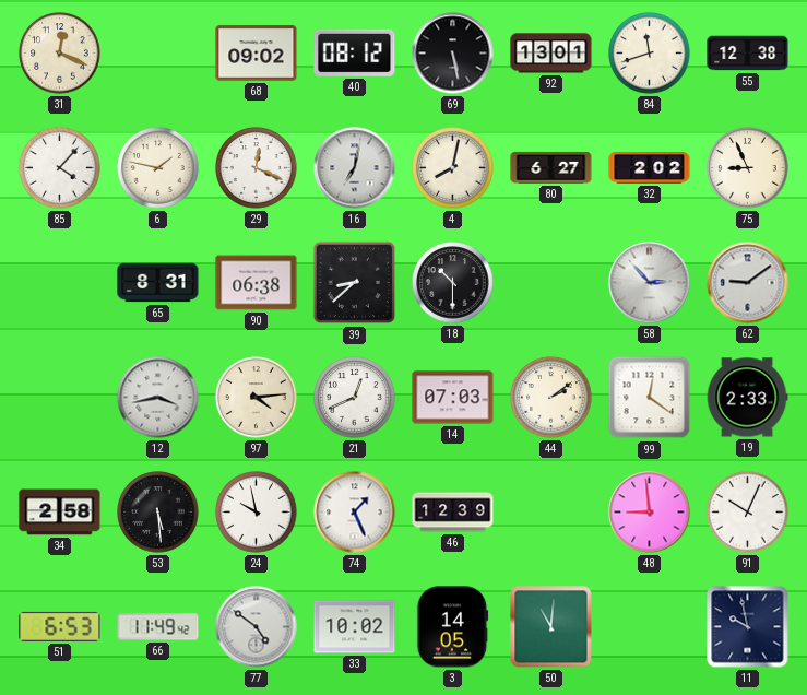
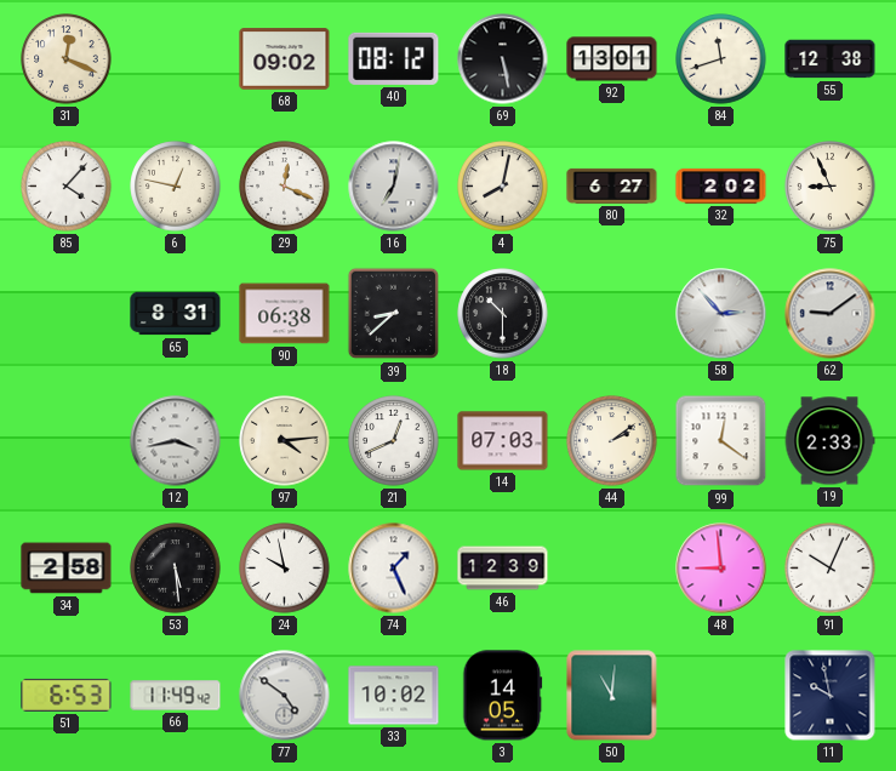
6: 1:47 -> 12:47 (176, 187)
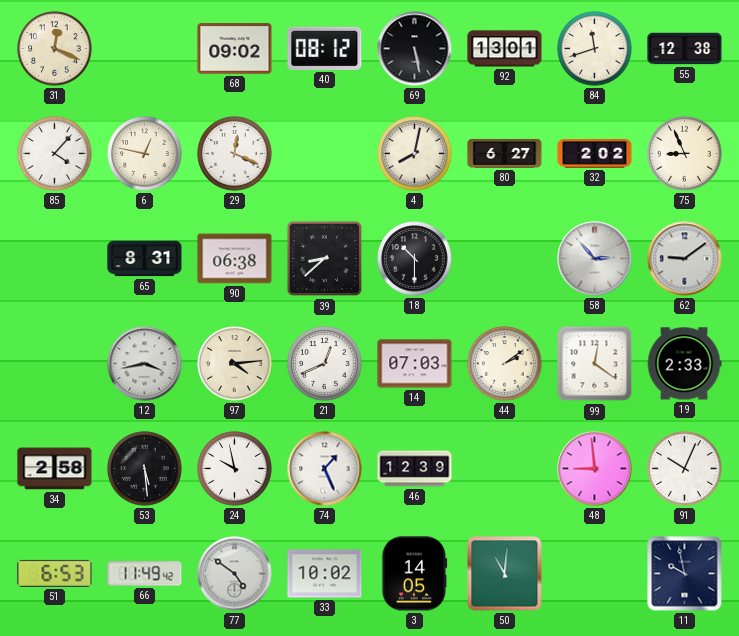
16: 7:02 -> none (394, 187)
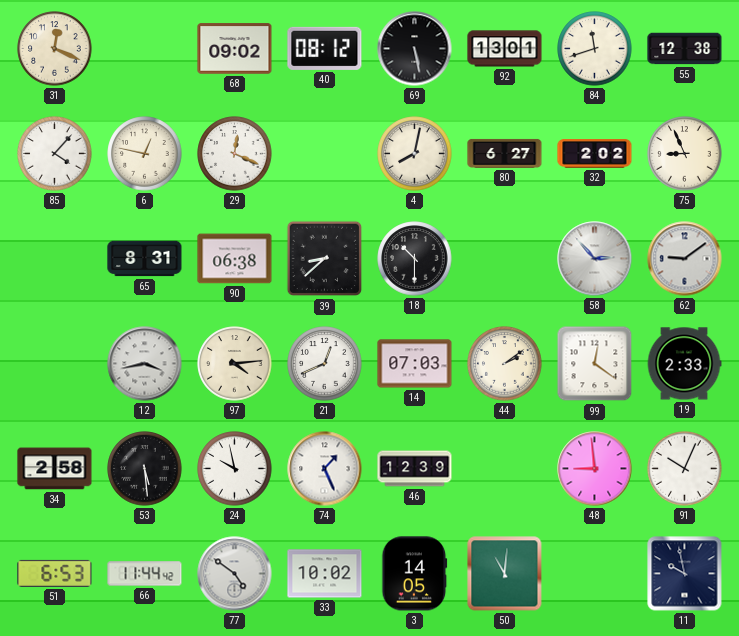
66: 11:49 -> 11:44 (145, 574)
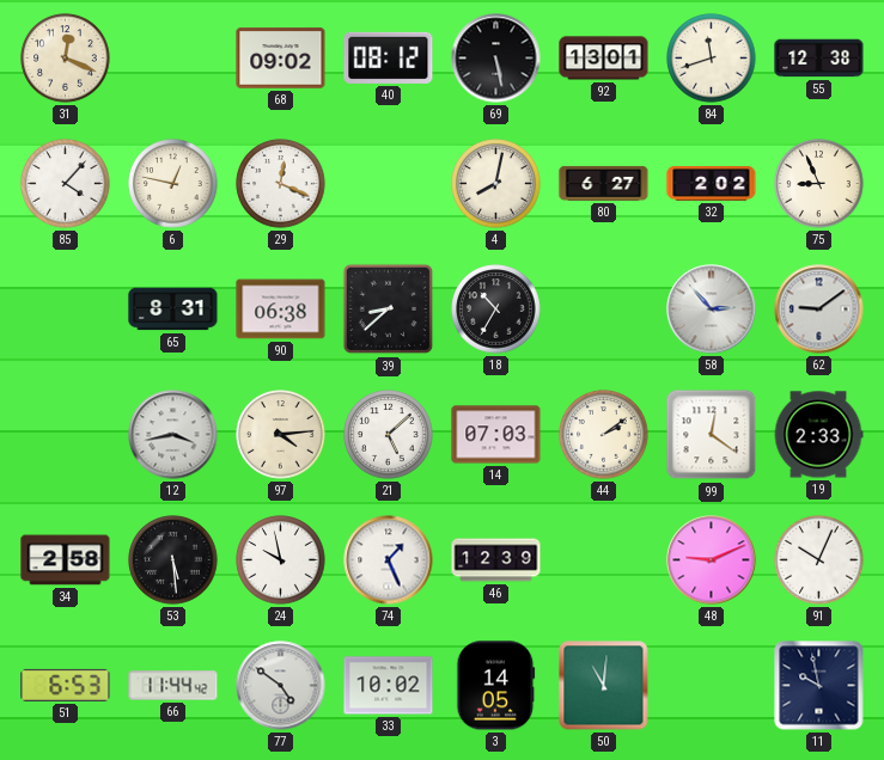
18: 10:30 -> 10:35 (496, 309)
21: 12:41 -> 5:08 (389, 435)
48: 8:59 -> 9:11 (712, 560)
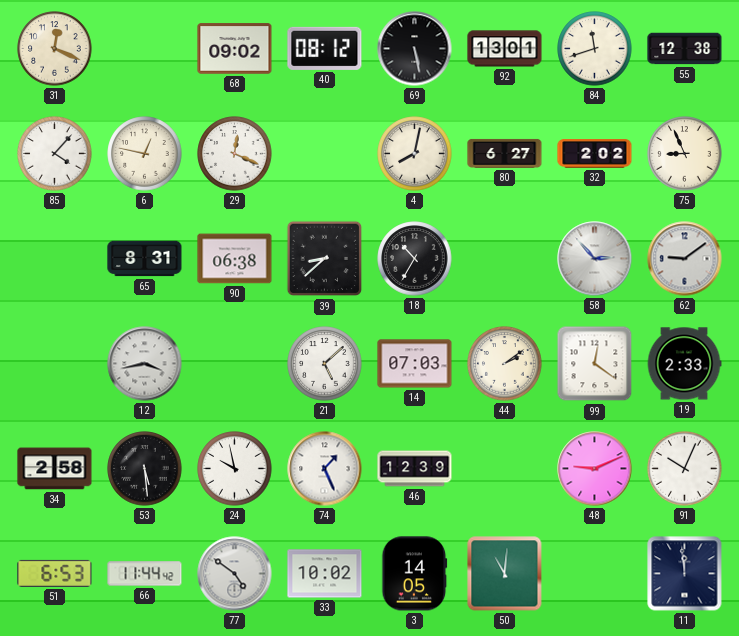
97: 4:14 -> none (281, 435)
11: 9:58 -> 11:59 (685, 574)
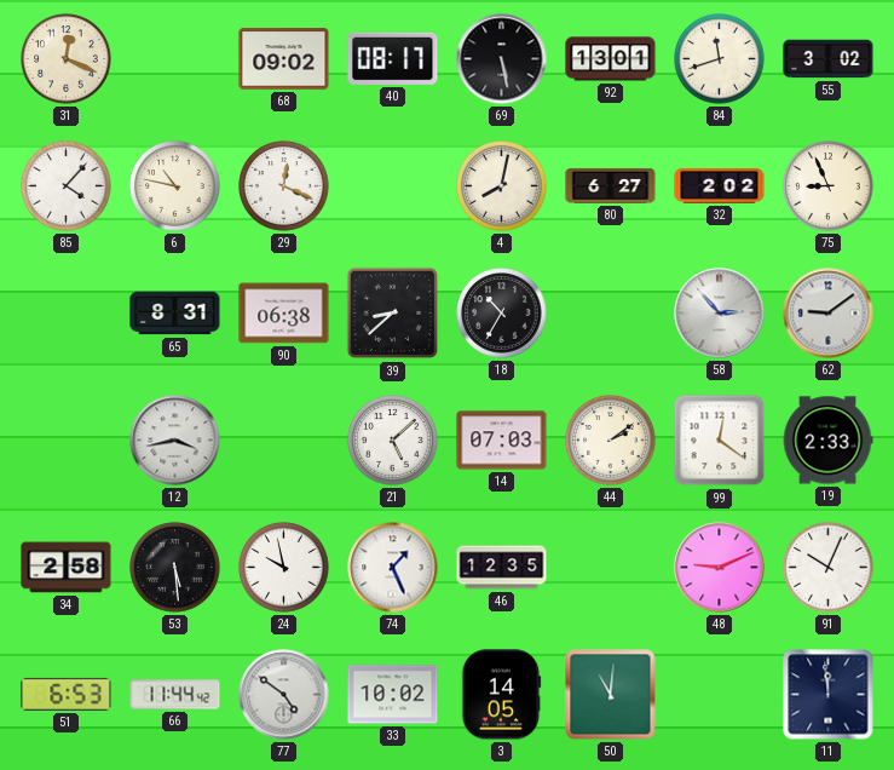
40: 08:12 -> 08:17 (393, 58)
55: 12:38 -> 3:02 (829, 59)
6: 12:47 -> 10:47 (175, 186)
46: 12:39 -> 12:35 (502, 568)
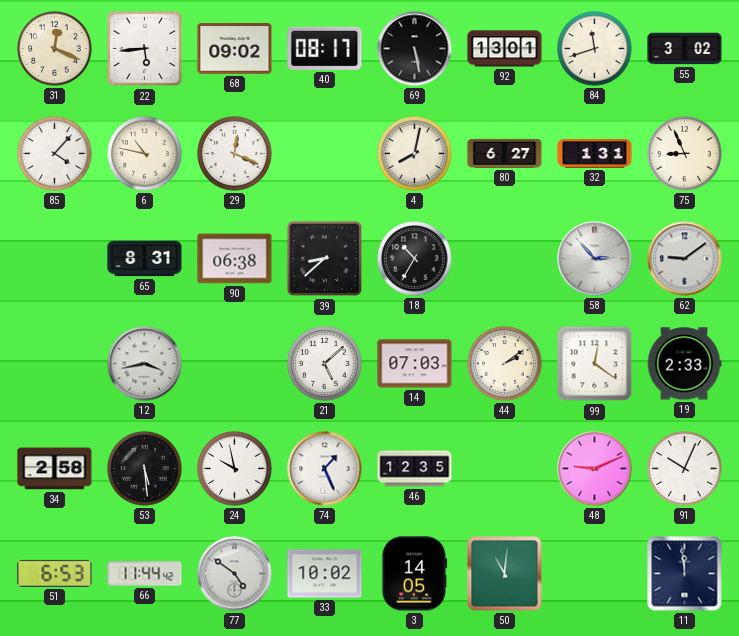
22: none -> 5:44 (145, 49)
32: 2:02 -> 1:31 (595, 154)
